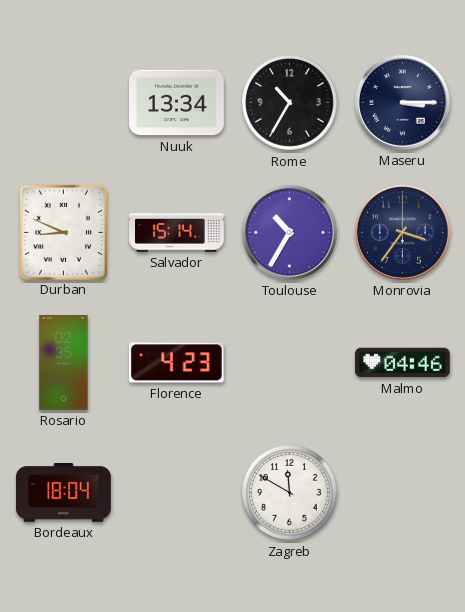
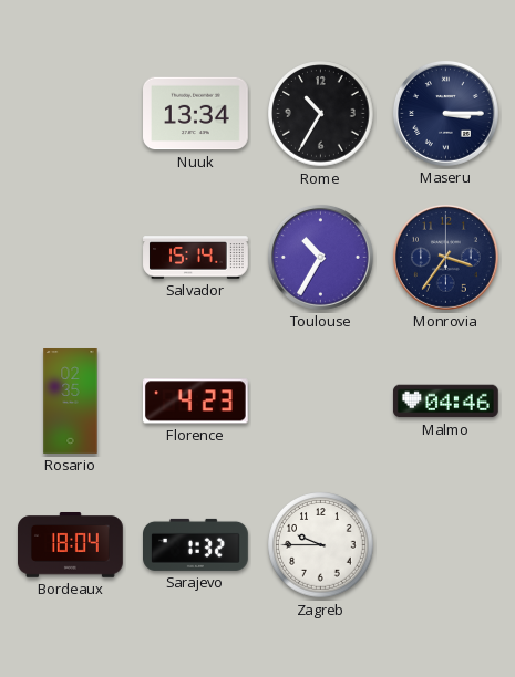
Durban: 8:49 -> none (63, 232)
Sarajevo: none -> 1:32 (196, 544)
Zagreb: 11:50 -> 9:45 (321, 545)
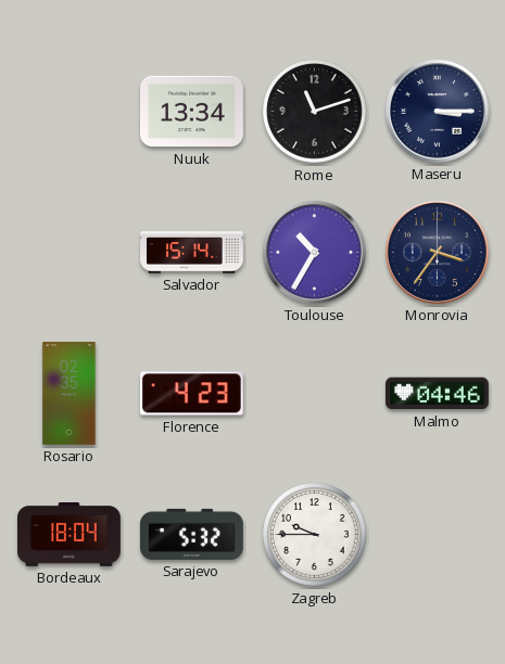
Rome: 10:35 -> 11:12 (315, 112)
Sarajevo: 1:32 -> 5:32 (192, 534)
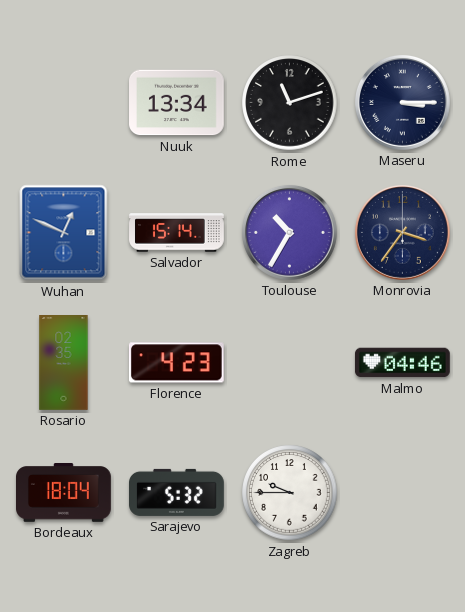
Wuhan: none -> 12:49 (64, 233)
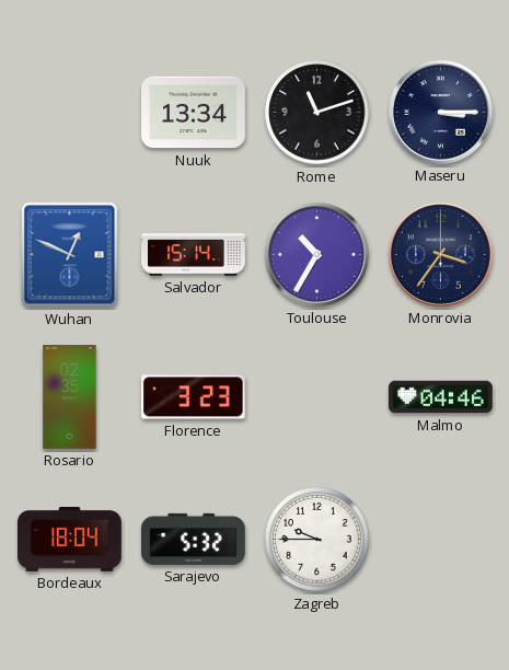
Florence: 4:23 -> 3:23 (193, 397)
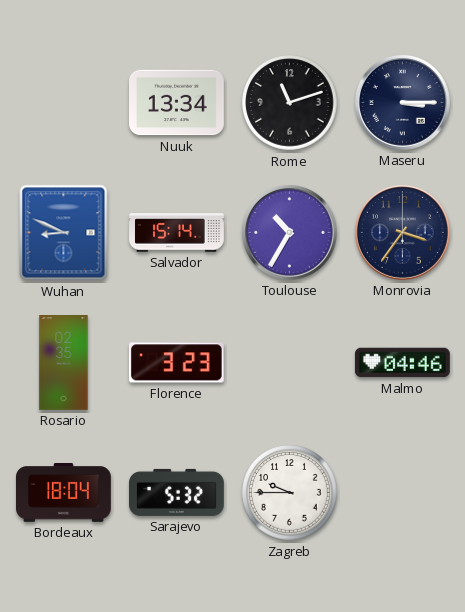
Wuhan: 12:49 -> 8:49 (64, 233)
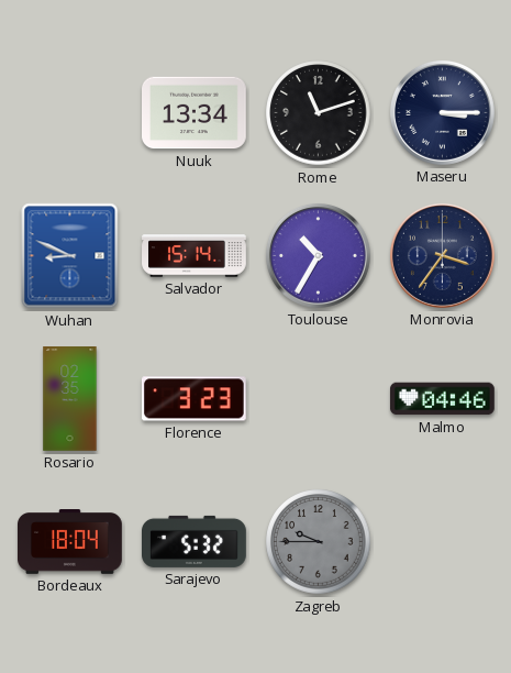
Zagreb dial: white -> grey (319, 542)
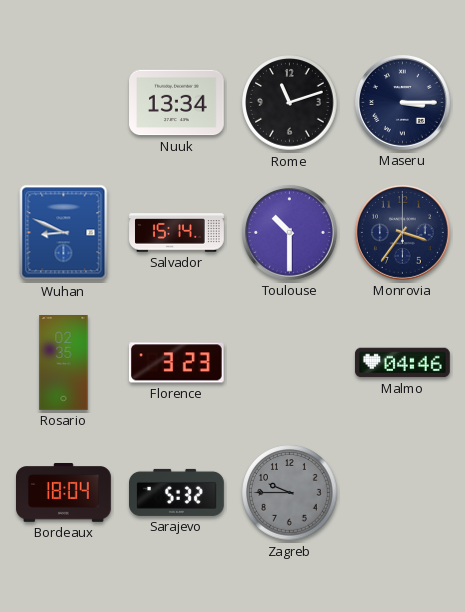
Toulouse: 10:35 -> 10:30 (289, 232)
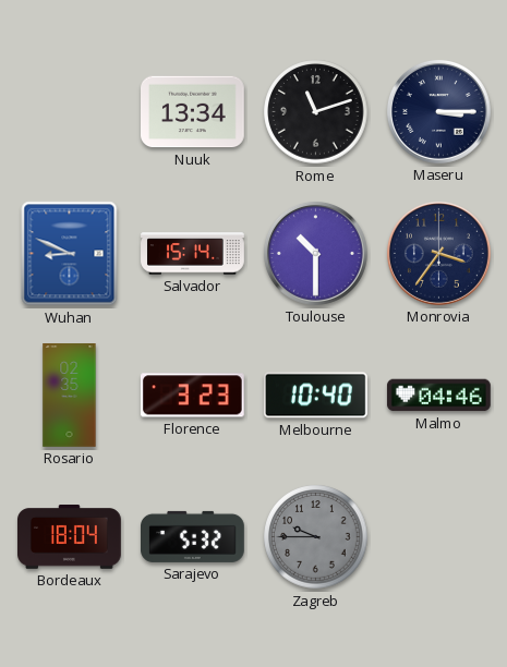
Melbourne: none -> 10:40 (315, 396)
